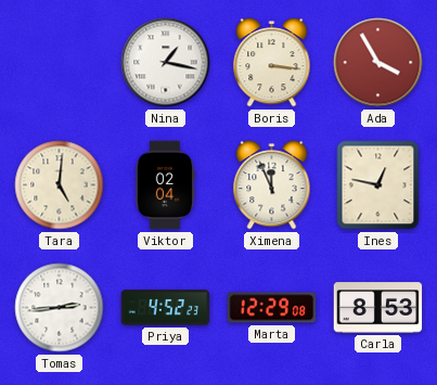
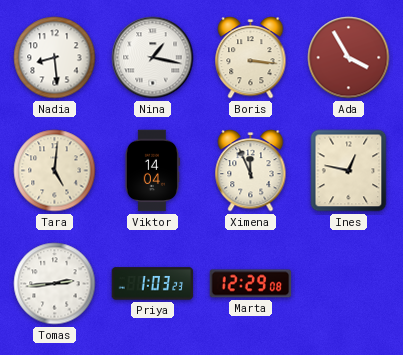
Nadia: none -> 8:29 (55, 58)
Viktor: 02:04 -> 14:04 (151, 171)
Priya: 4:52 -> 1:03 (153, 284)
Carla: 8:53 -> none (378, 308)
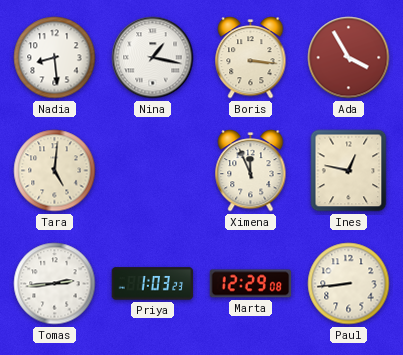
Viktor: 14:04 -> none (151, 171)
Paul: none -> 8:44 (349, 284)
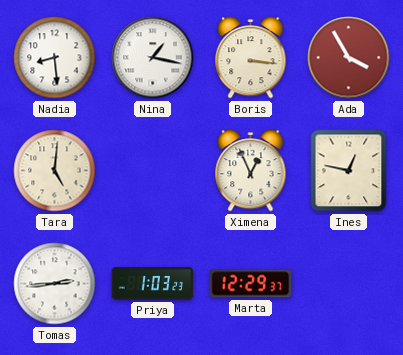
Ximena: 11:56 -> 12:56 (251, 171)
Marta: 12:29:08 -> 12:29:37 (251, 284)
Paul: 8:44 -> none (349, 284)
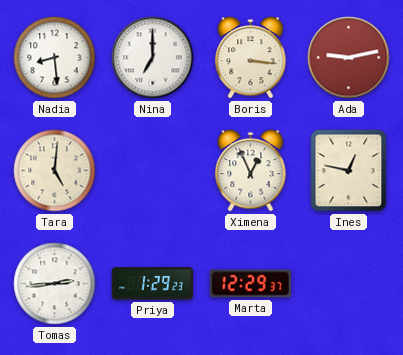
Nina: 1:17 -> 7:00 (153, 58)
Ada: 3:55 -> 9:13 (349, 58)
Priya: 1:03 -> 1:29 (153, 284)
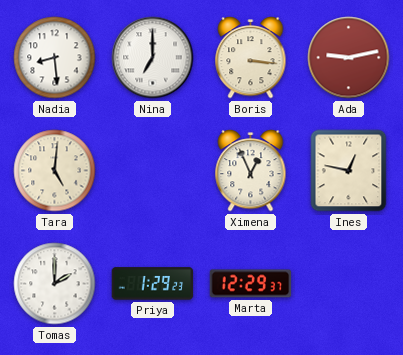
Tomas: 2:44 -> 2:00 (55, 284)
